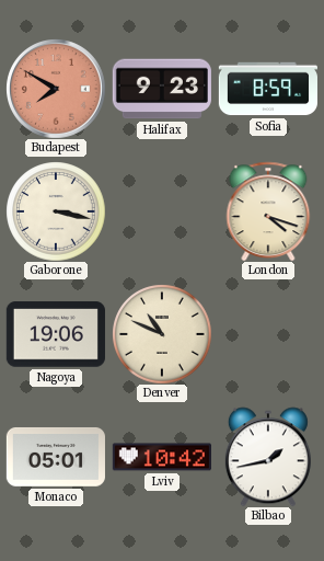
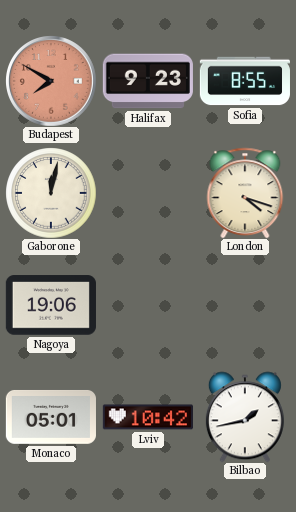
Sofia: 8:59 -> 8:55 (245, 81)
Gaborone: 3:17 -> 12:02 (51, 193)
Denver: 10:49 -> none (162, 334)
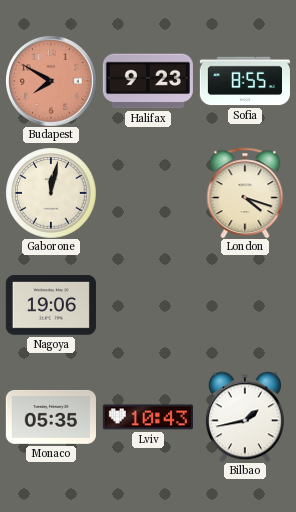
Monaco: 05:01 -> 05:35 (51, 417)
Lviv: 10:42 -> 10:43 (148, 417)
